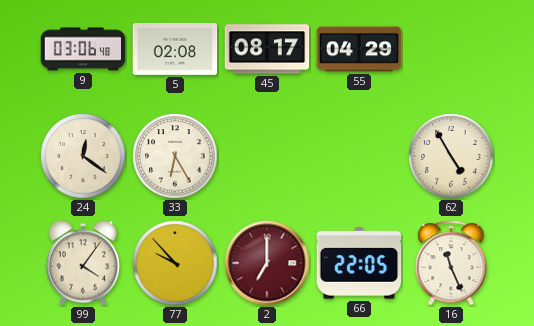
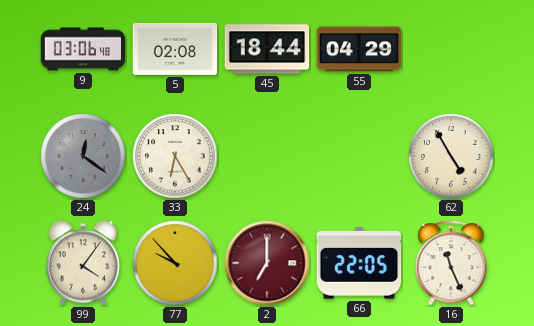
45: 08:17 -> 18:44 (267, 49)
24 dial: cream -> grey (83, 156)
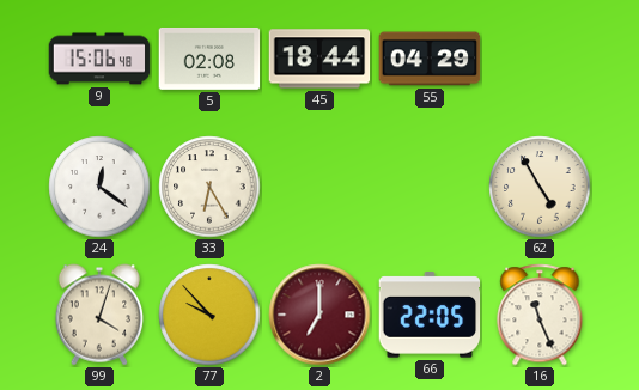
9: 03:06 -> 15:06 (99, 59)
24 dial: grey -> white (99, 187)
99: 4:06 -> 4:03 (99, 315)
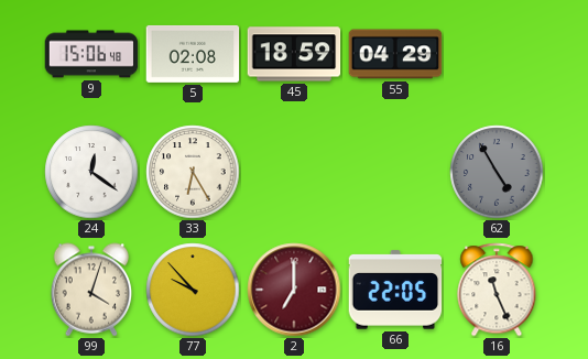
45: 18:44 -> 18:59 (294, 54)
62 dial: cream -> grey (497, 172)
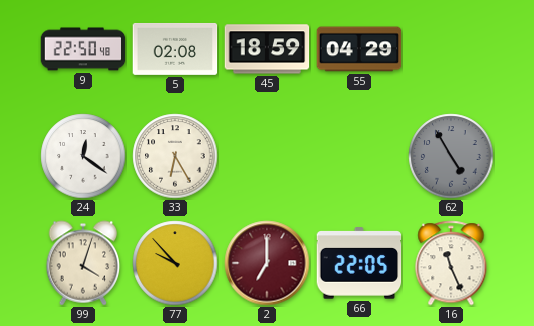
9: 15:06 -> 22:50 (83, 49)
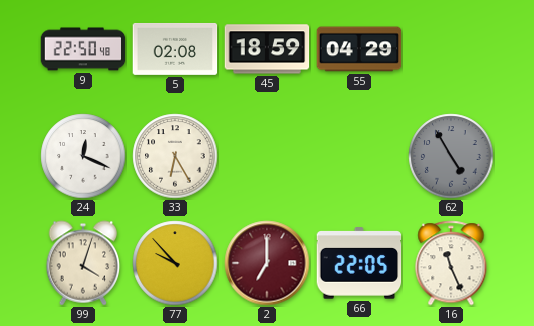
24: 12:21 -> 12:19 (83, 156)
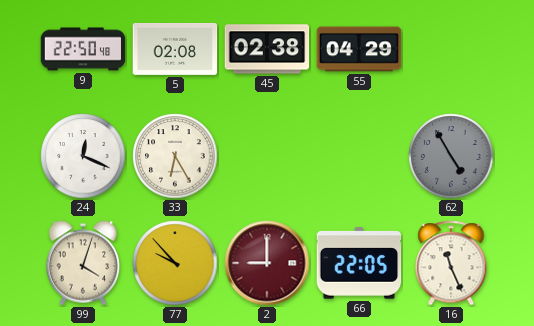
45: 18:59 -> 02:38 (267, 49)
2: 7:00 -> 9:00 (267, 263)
